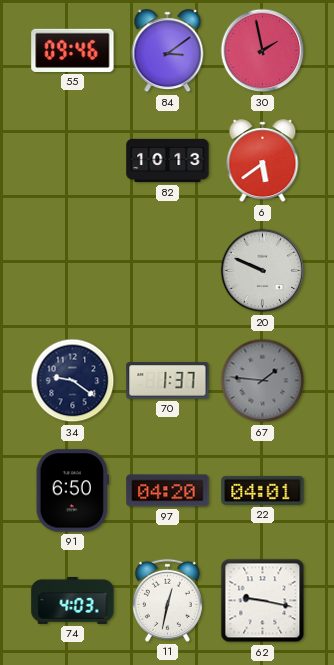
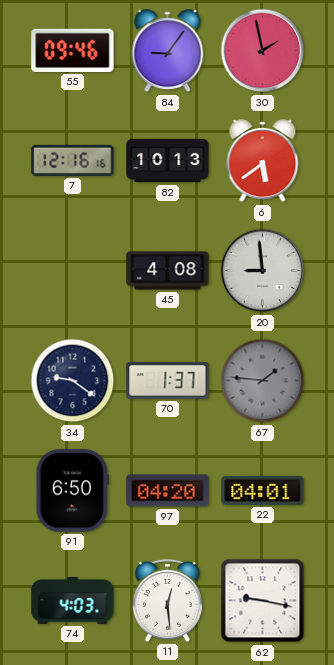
84: 3:09 -> 9:06 (168, 51)
7: none -> 12:16 (73, 160)
45: none -> 4:08 (168, 271)
20: 9:49 -> 8:59 (263, 271)
11: 12:32 -> 12:29 (167, 600)
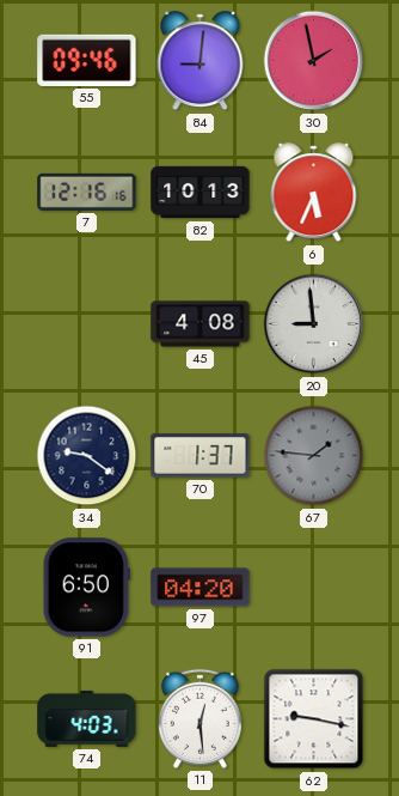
84: 9:06 -> 9:01 (201, 61)
6: 5:39 -> 5:34 (314, 193)
22: 04:01 -> none (263, 490)
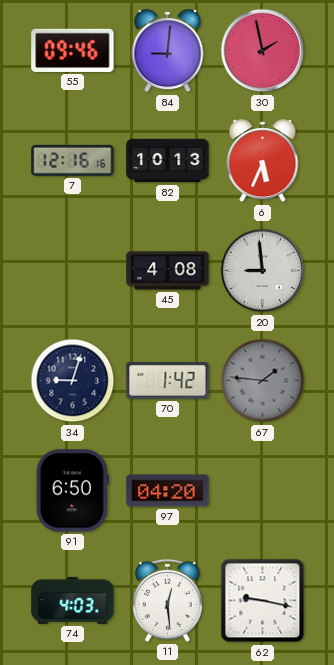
34: 9:21 -> 9:03 (73, 381)
70: 1:37 -> 1:42 (168, 381)
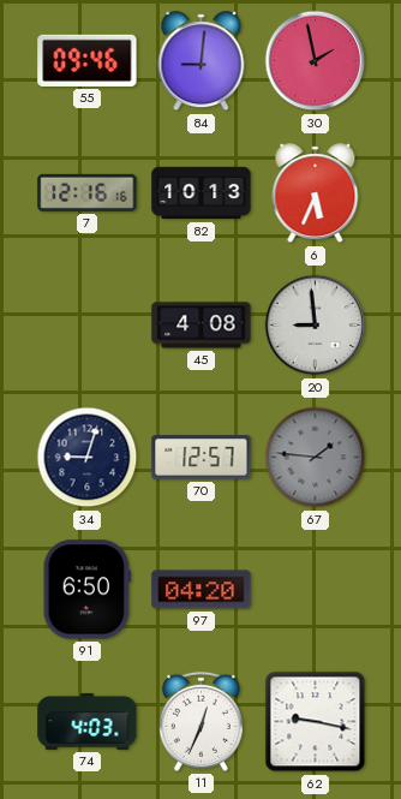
70: 1:42 -> 12:57 (202, 458)
11: 12:29 -> 12:34 (200, 721)
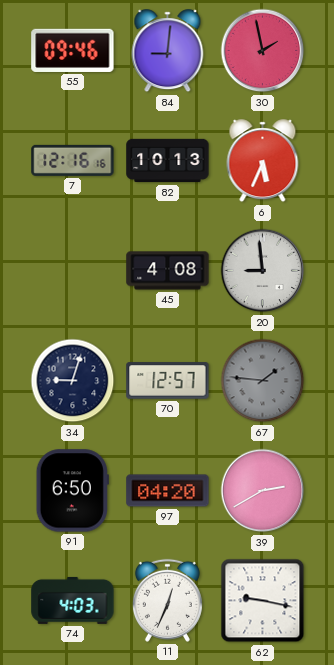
39: none -> 2:40 (263, 491)
